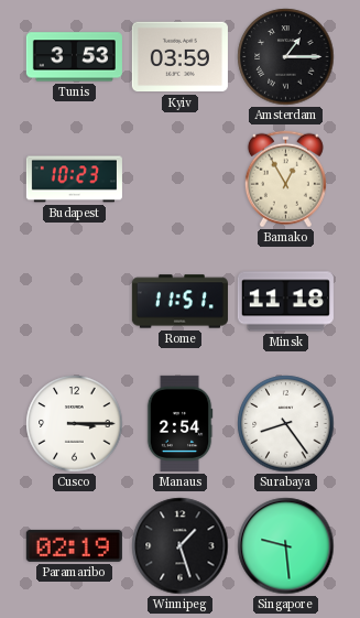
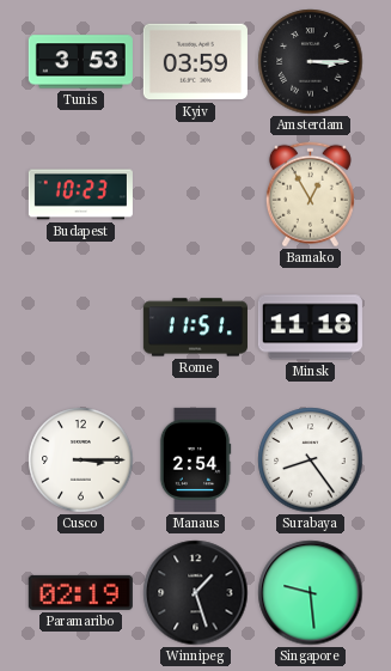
Amsterdam: 1:15 -> 3:15 (311, 62)
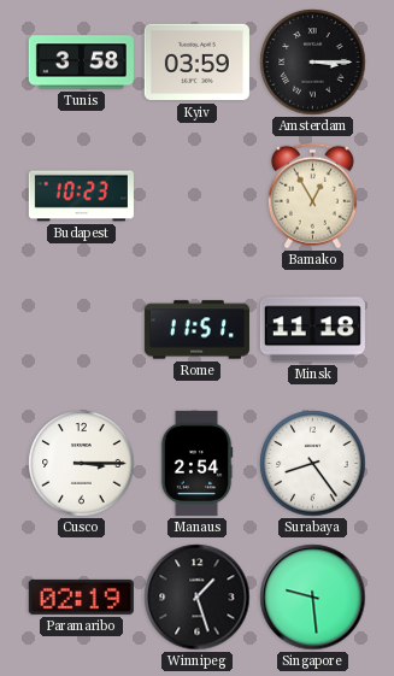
Tunis: 3:53 -> 3:58 (81, 63)
